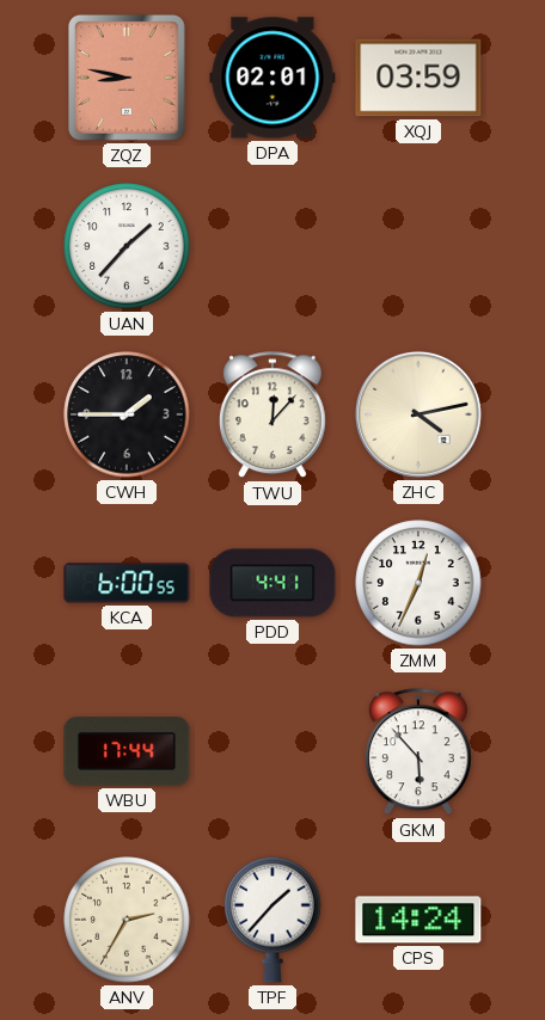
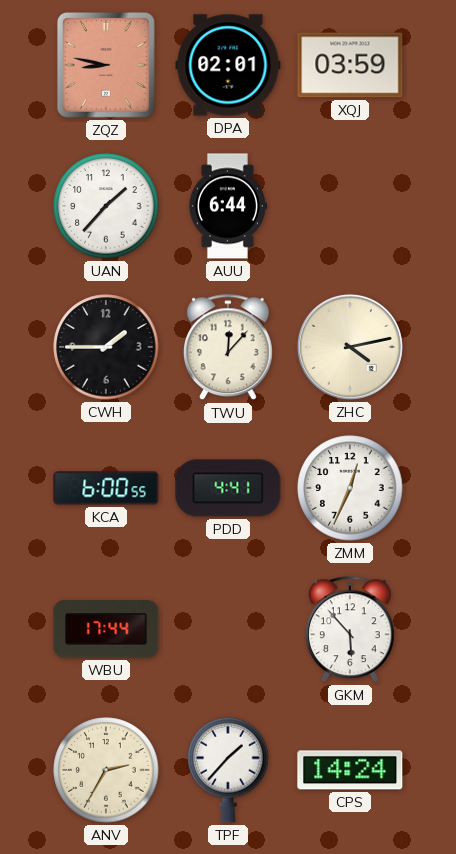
AUU: none -> 6:44 (227, 206)
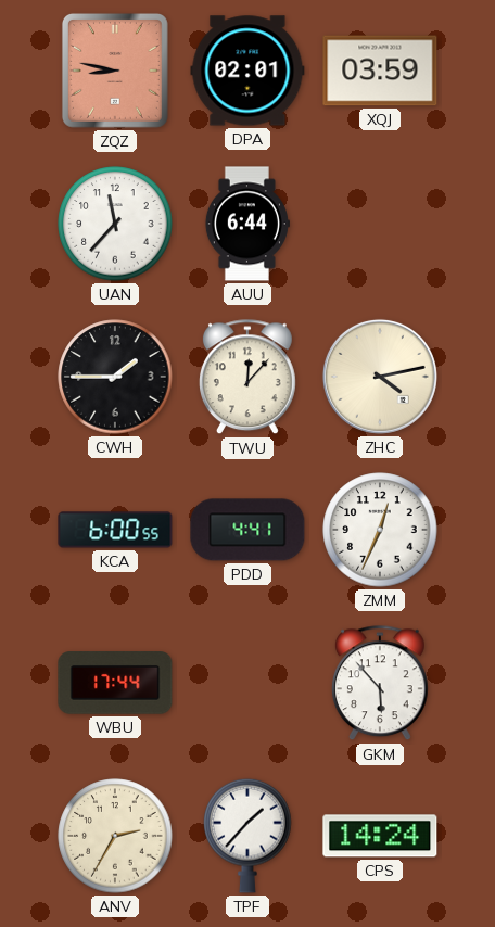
UAN: 1:37 -> 11:37 (115, 224)
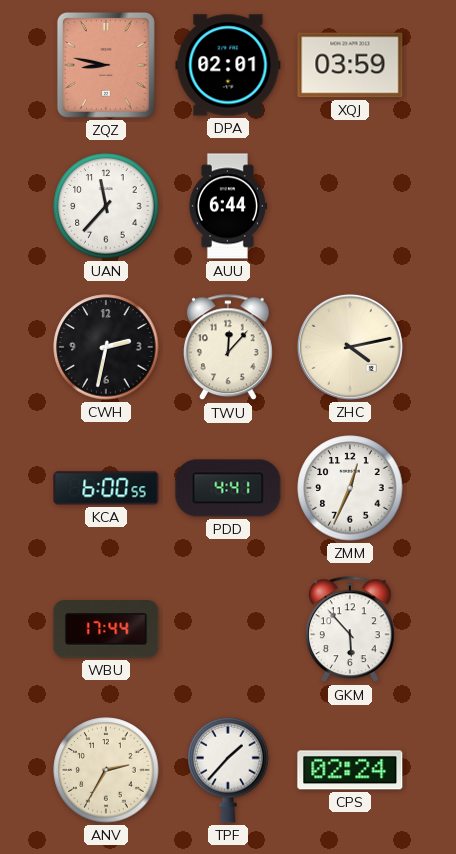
CWH: 1:45 -> 2:32 (106, 347)
CPS: 14:24 -> 02:24 (350, 770)
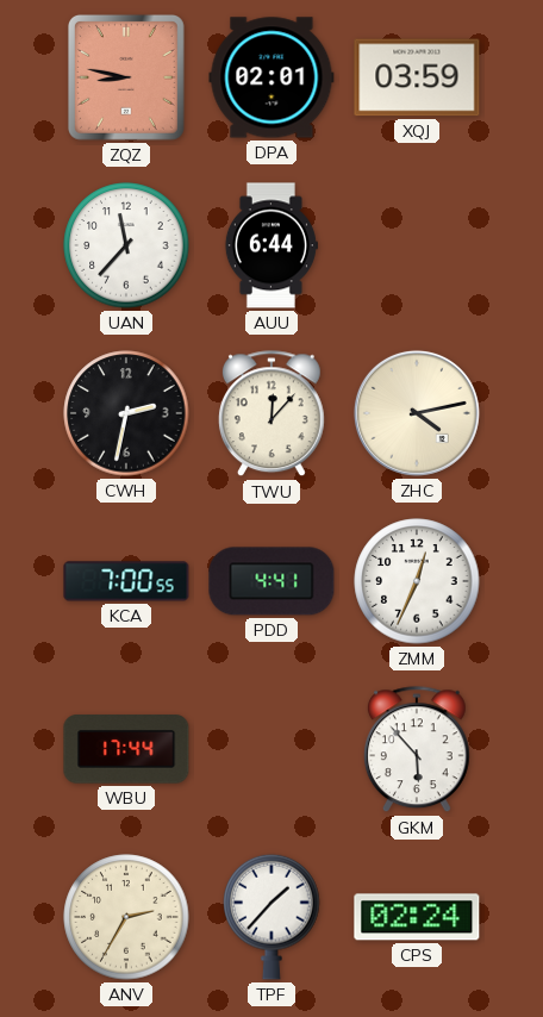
KCA: 6:00 -> 7:00 (126, 581)
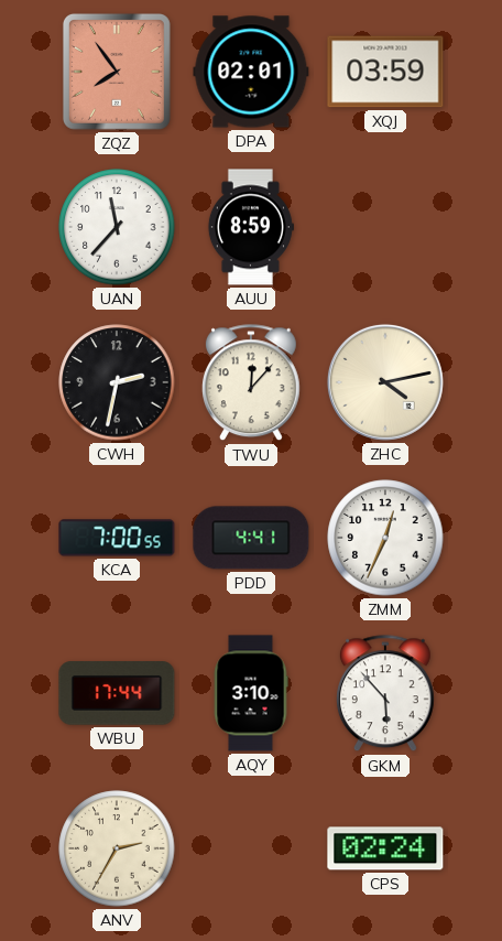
ZQZ: 8:47 -> 7:54 (117, 72)
AUU: 6:44 -> 8:59 (250, 227)
AQY: none -> 3:10 (251, 693)
TPF: 1:37 -> none (271, 917)
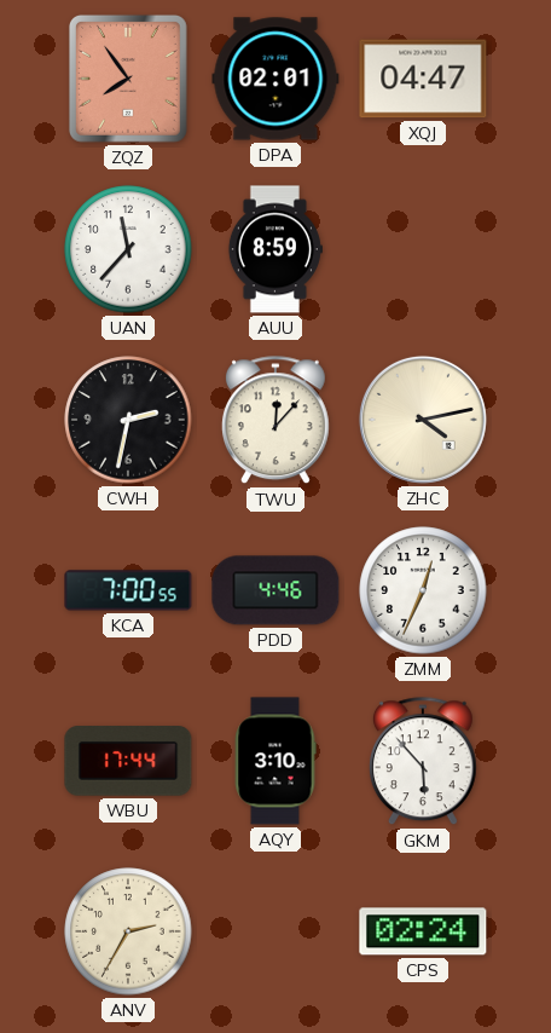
XQJ: 03:59 -> 04:47 (423, 79)
PDD: 4:41 -> 4:46 (275, 590)
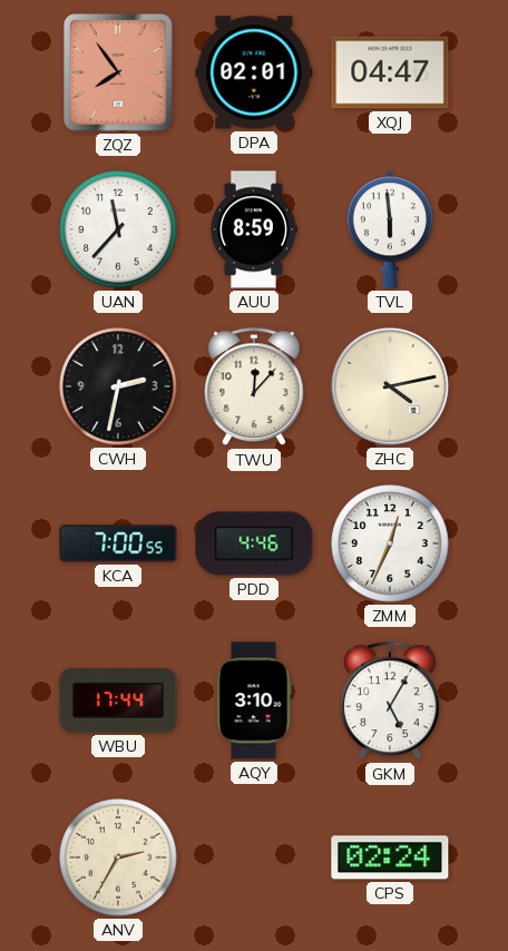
TVL: none -> 5:59 (389, 229)
GKM: 5:53 -> 5:05 (390, 702)
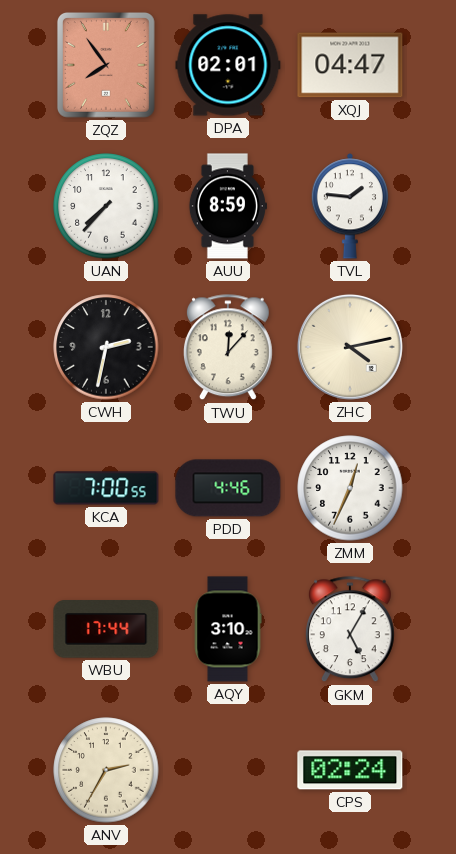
UAN: 11:37 -> 7:37 (106, 206)
TVL: 5:59 -> 1:46 (349, 206)
